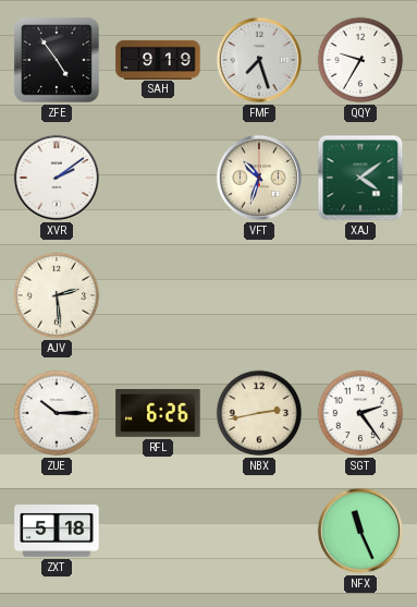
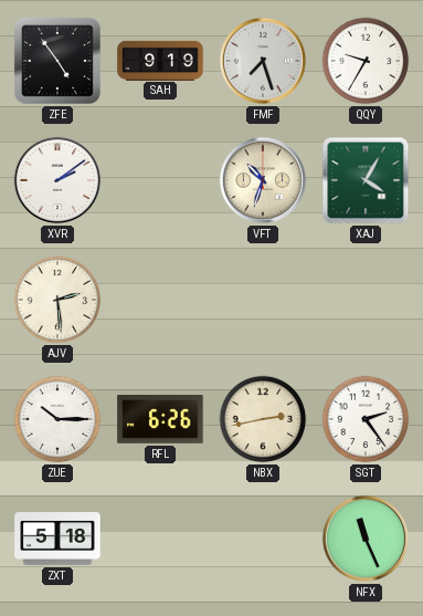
XAJ: 4:09 -> 4:05 (366, 180)
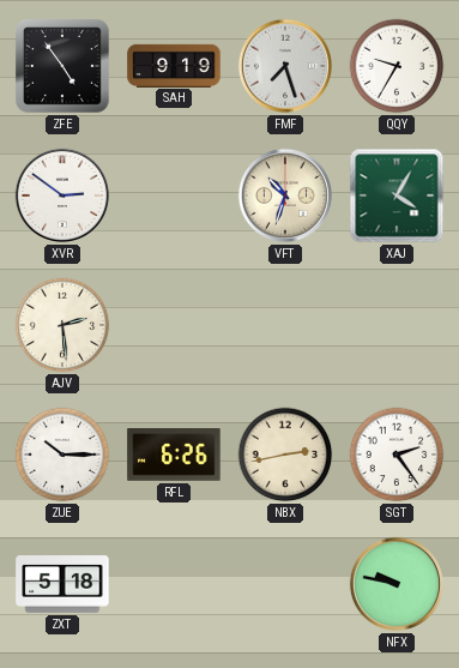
XVR: 2:09 -> 2:51 (62, 195)
NFX: 11:26 -> 9:47 (397, 584)
